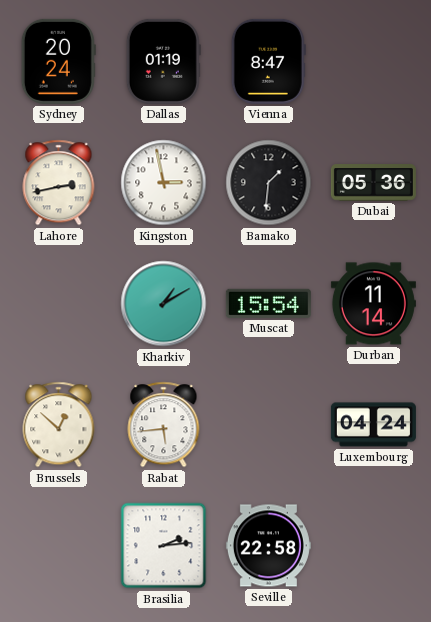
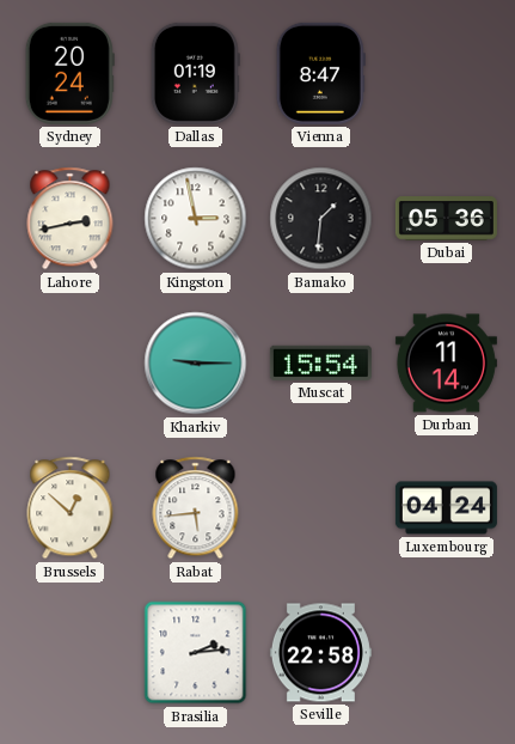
Kharkiv: 1:10 -> 9:15 (196, 364)
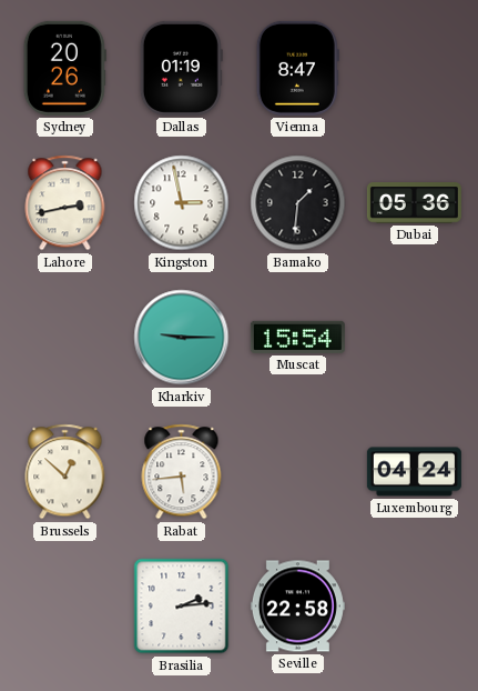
Sydney: 20:24 -> 20:26 (64, 68)
Durban: 11:14 -> none (446, 364)
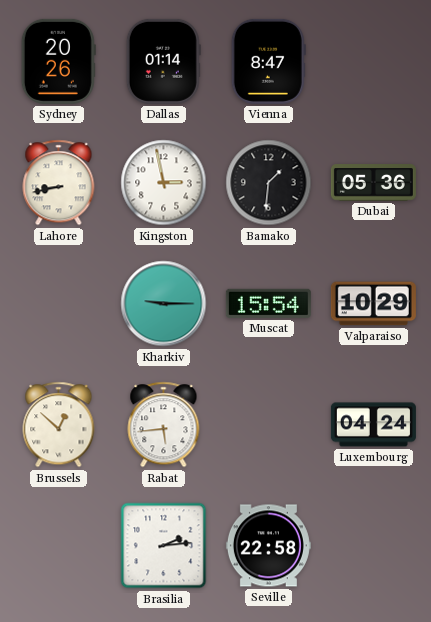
Dallas: 01:19 -> 01:14 (163, 61)
Lahore: 2:43 -> 8:43 (59, 183)
Valparaiso: none -> 10:29 (373, 304)
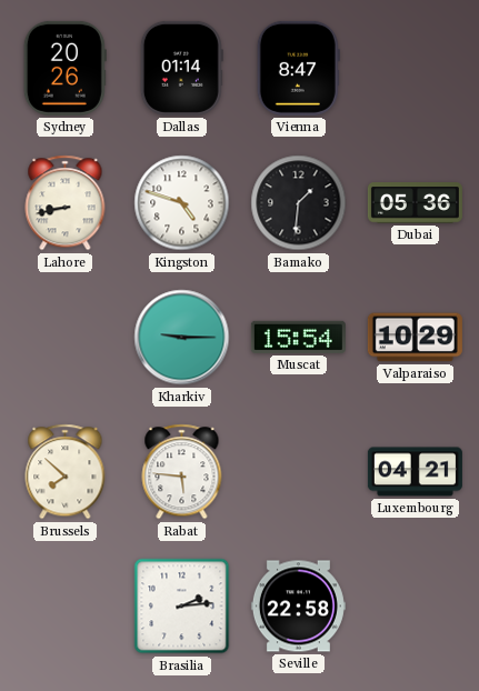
Kingston: 2:58 -> 4:48 (182, 203)
Brussels: 12:52 -> 7:52 (66, 472)
Rabat: 5:44 -> 5:46 (182, 472)
Luxembourg: 04:24 -> 04:21 (415, 472)
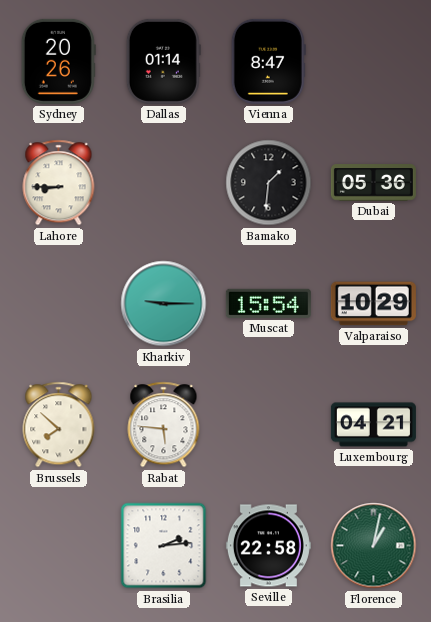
Lahore: 8:43 -> 8:45 (59, 183)
Kingston: 4:48 -> none (182, 203)
Florence: none -> 1:02 (374, 546)
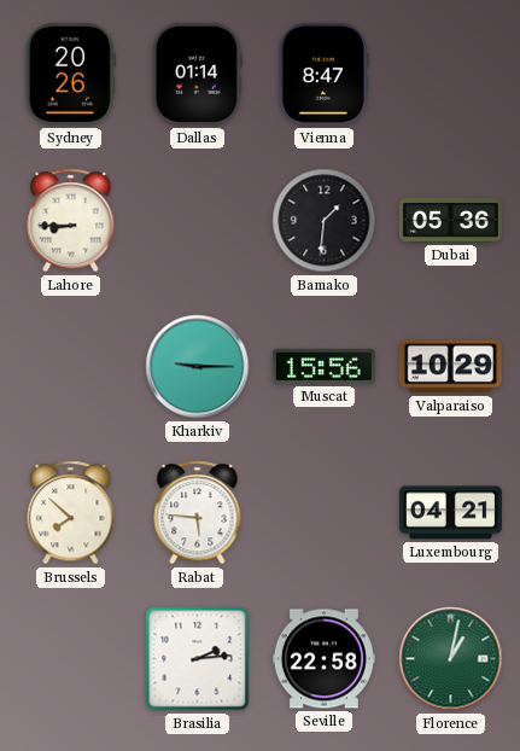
Muscat: 15:54 -> 15:56 (323, 366)
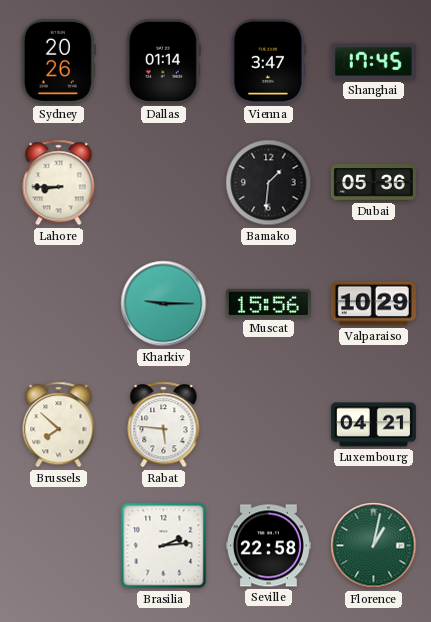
Vienna: 8:47 -> 3:47 (268, 61)
Shanghai: none -> 17:45 (373, 61)
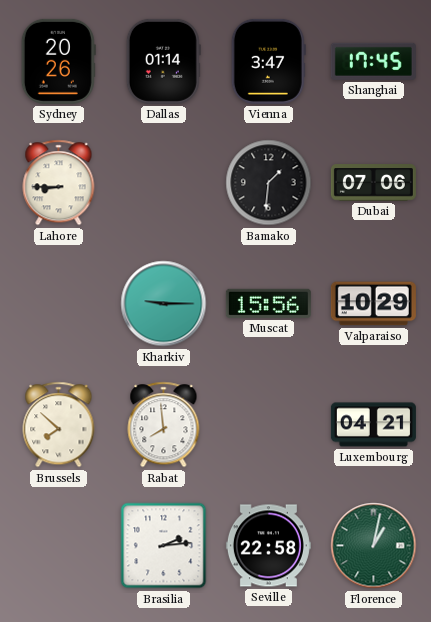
Dubai: 05:36 -> 07:06 (373, 183)
Rabat: 5:46 -> 7:59 (164, 425)
